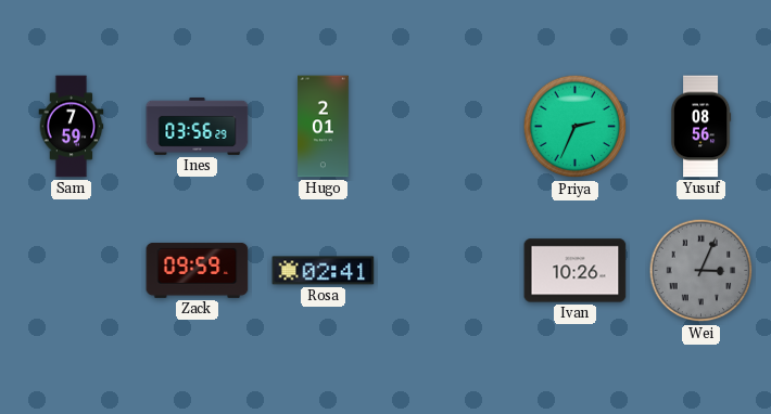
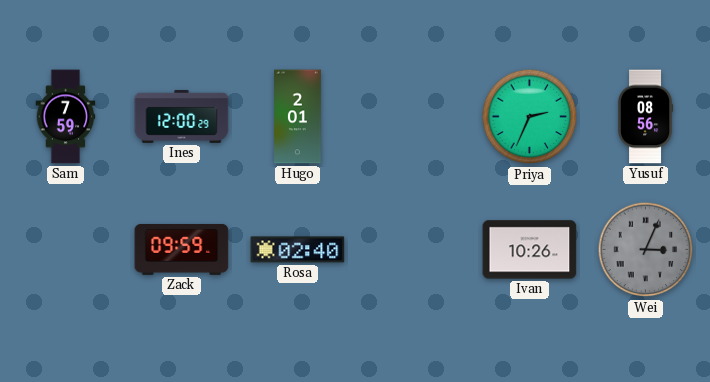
Ines: 03:56 -> 12:00 (182, 116)
Rosa: 02:41 -> 02:40 (298, 250)
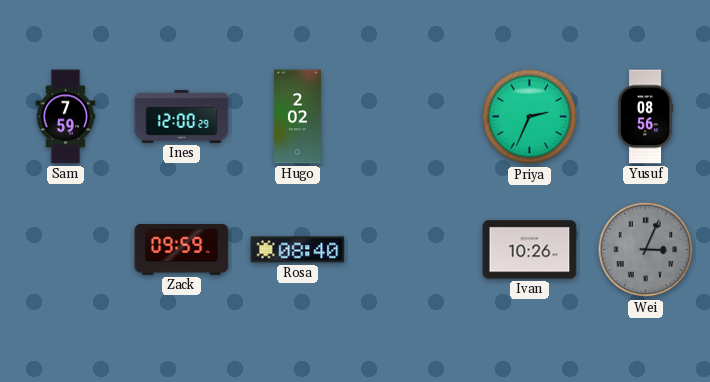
Hugo: 2:01 -> 2:02 (298, 117)
Rosa: 02:40 -> 08:40 (298, 250)
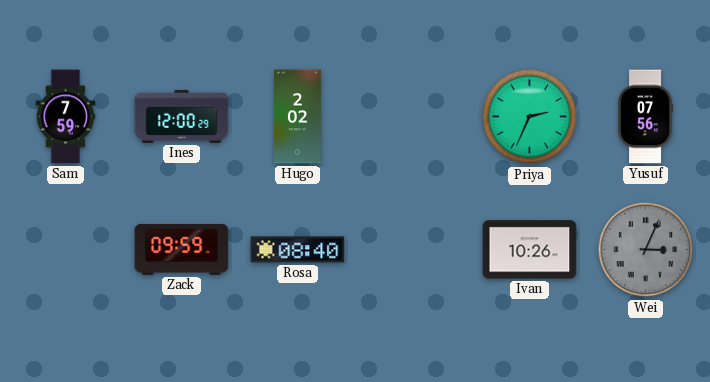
Yusuf: 08:56 -> 07:56 (645, 117)
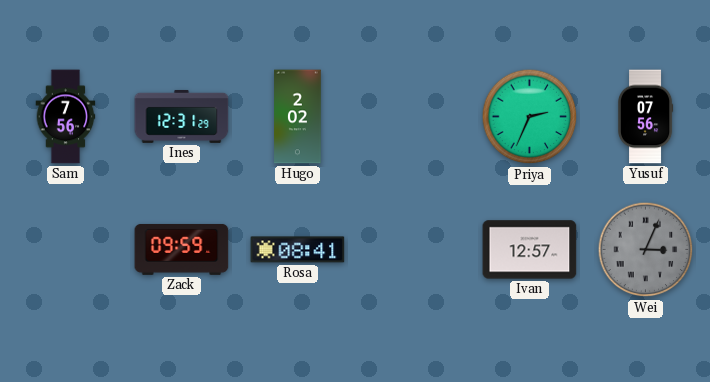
Sam: 7:59 -> 7:56 (66, 117)
Ines: 12:00 -> 12:31 (182, 116)
Rosa: 08:40 -> 08:41 (298, 250)
Ivan: 10:26 -> 12:57 (530, 250)
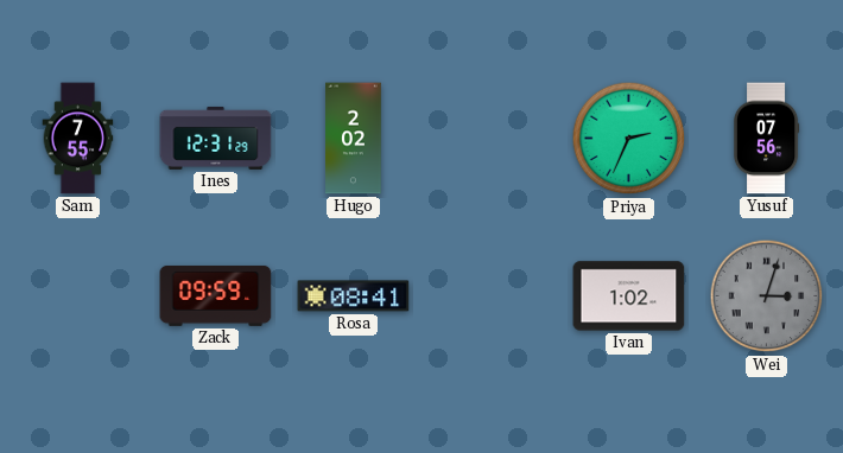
Sam: 7:56 -> 7:55 (78, 139)
Ivan: 12:57 -> 1:02 (629, 296)
Wei: 3:04 -> 3:03 (767, 296)
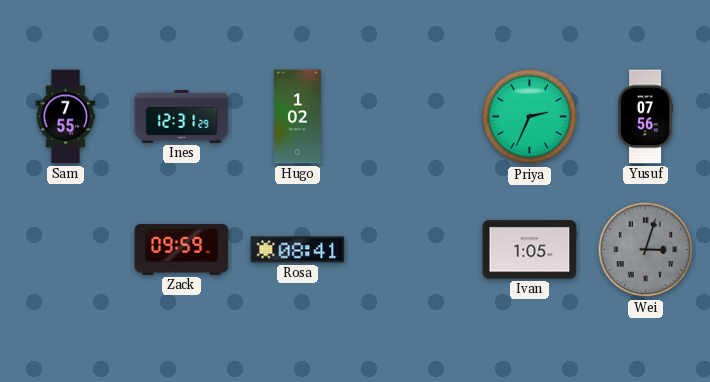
Hugo: 2:02 -> 1:02 (298, 117)
Ivan: 1:02 -> 1:05 (530, 250)
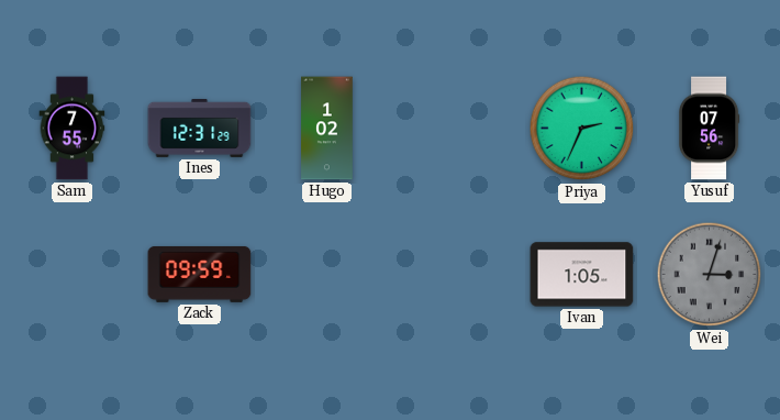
Rosa: 08:41 -> none (298, 250)
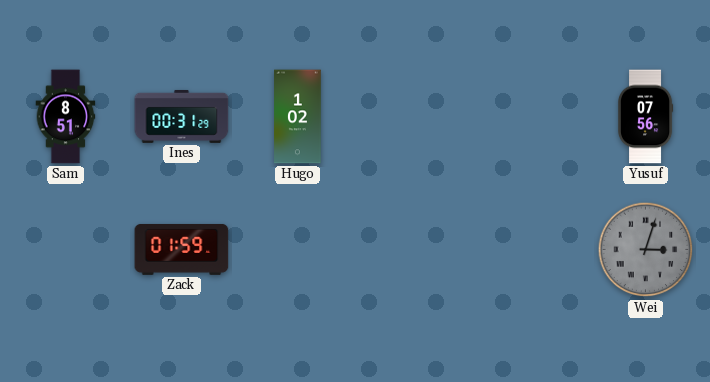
Sam: 7:55 -> 8:51 (66, 117)
Ines: 12:31 -> 00:31 (182, 116)
Priya: 2:34 -> none (582, 129)
Zack: 09:59 -> 01:59 (182, 249)
Ivan: 1:05 -> none (582, 275)
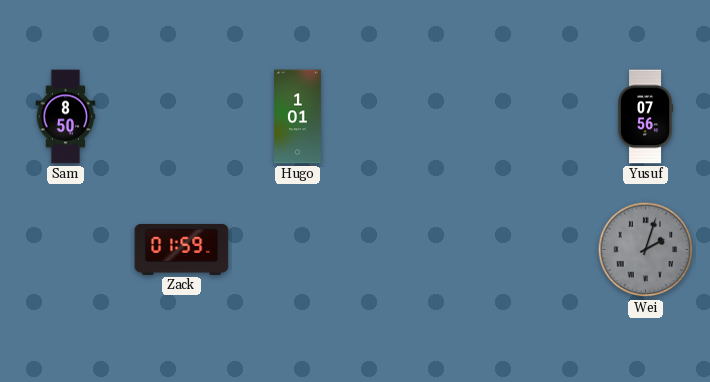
Sam: 8:51 -> 8:50 (66, 117)
Ines: 00:31 -> none (182, 116)
Hugo: 1:02 -> 1:01 (298, 117)
Wei: 3:03 -> 2:03 (646, 250)
